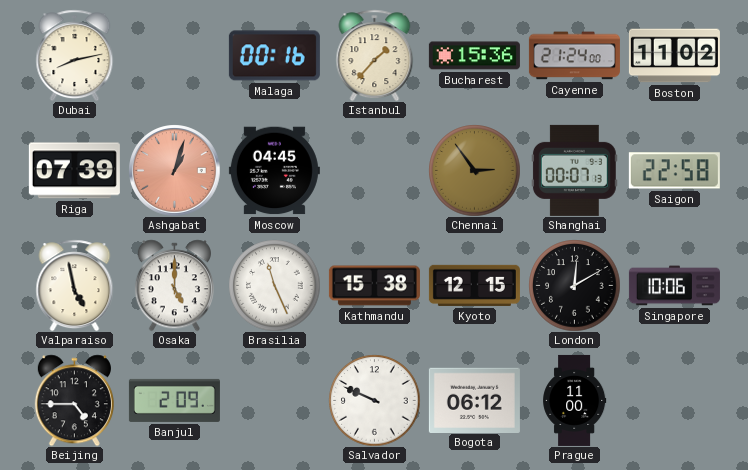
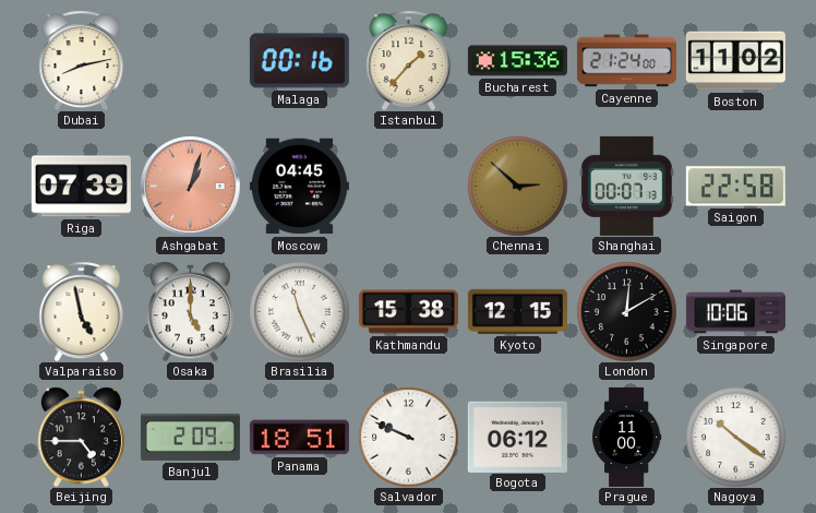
Chennai: 2:54 -> 2:52 (517, 186)
Panama: none -> 18:51 (299, 438)
Nagoya: none -> 10:21 (735, 437)
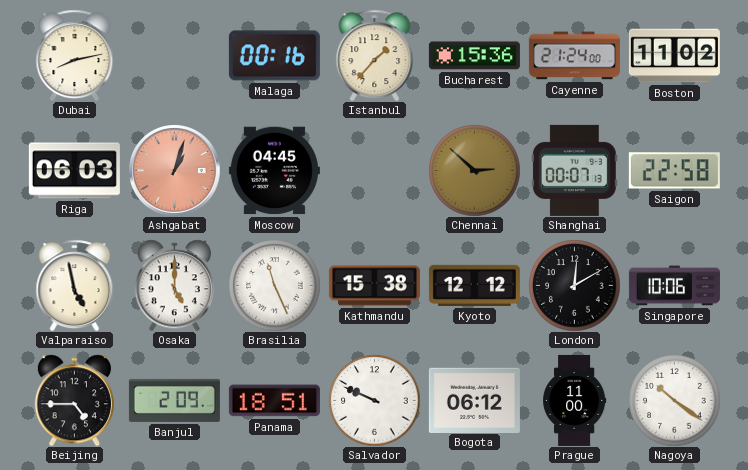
Riga: 07:39 -> 06:03 (74, 171)
Kyoto: 12:15 -> 12:12 (474, 285)
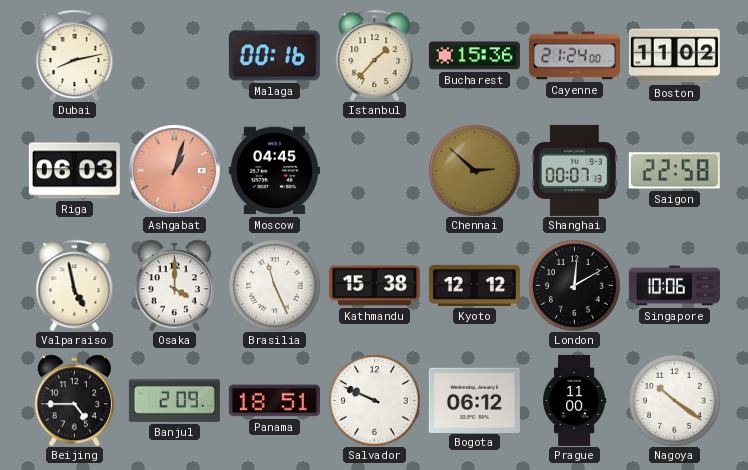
Osaka: 5:00 -> 4:00 (174, 285)
